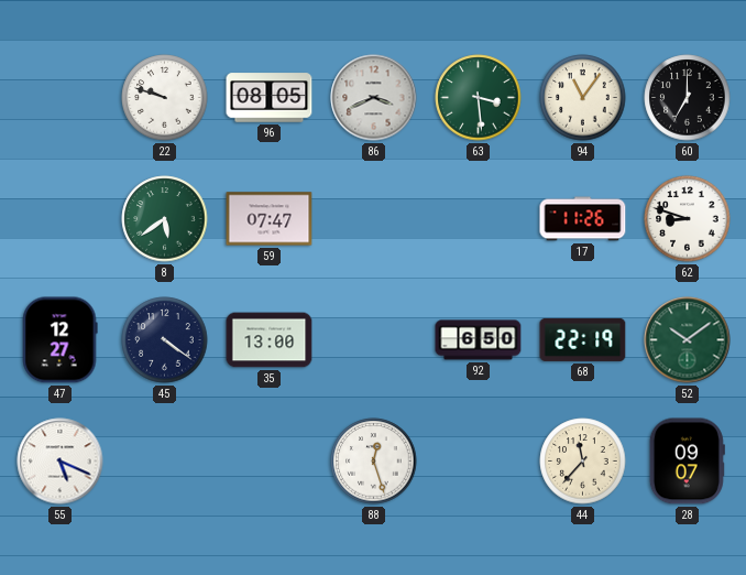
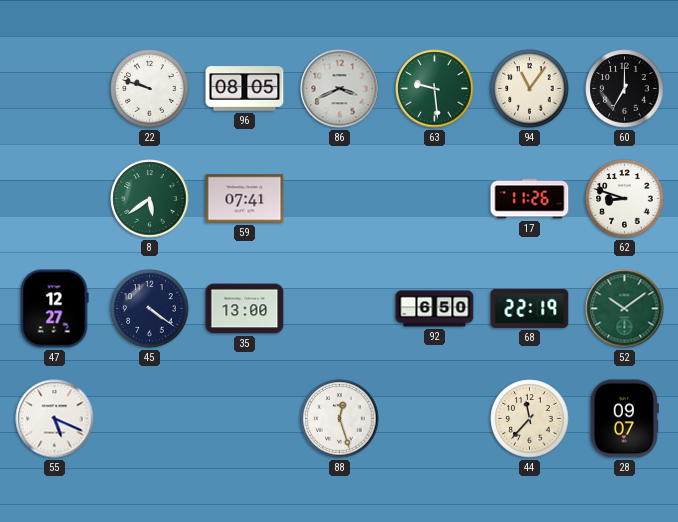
63: 3:29 -> 9:29 (435, 89)
59: 07:47 -> 07:41 (245, 199)
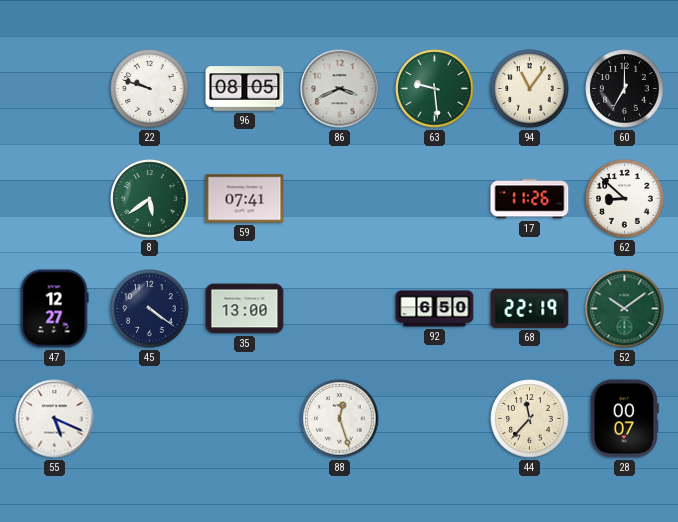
62: 8:48 -> 8:52 (625, 199)
28: 09:07 -> 00:07 (624, 419)
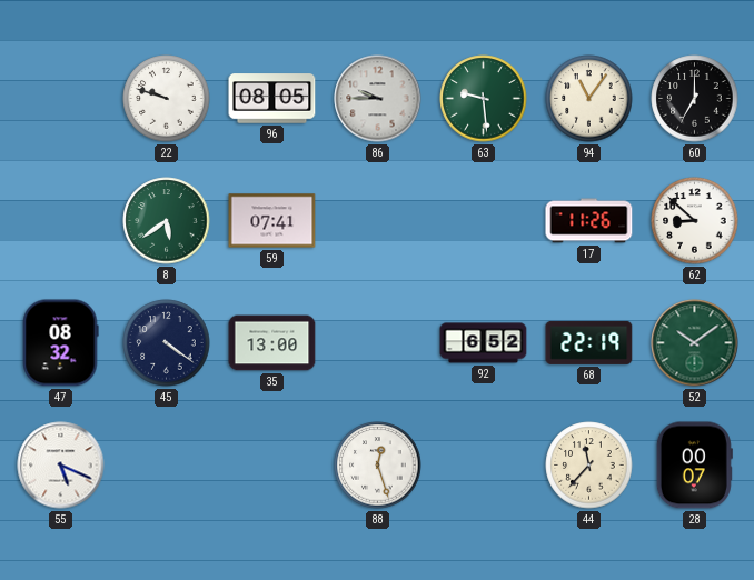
86: 3:41 -> 9:45 (378, 99)
47: 12:27 -> 08:32 (60, 343)
92: 6:50 -> 6:52 (484, 343)
